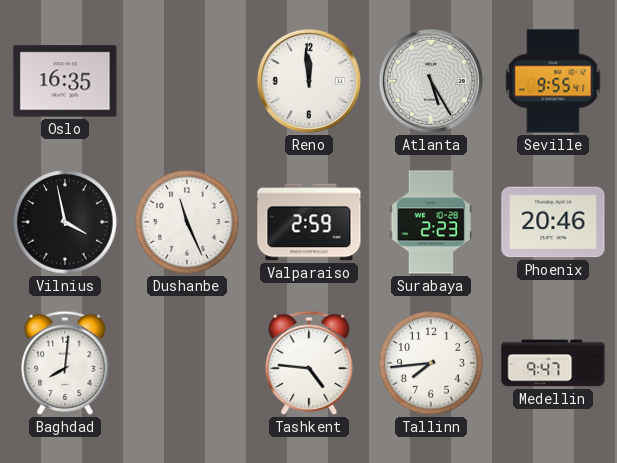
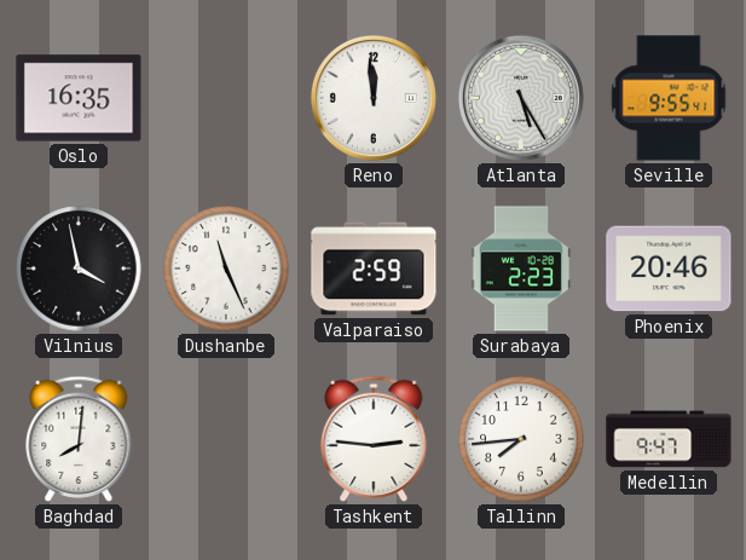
Tashkent: 4:46 -> 2:46 (374, 439)
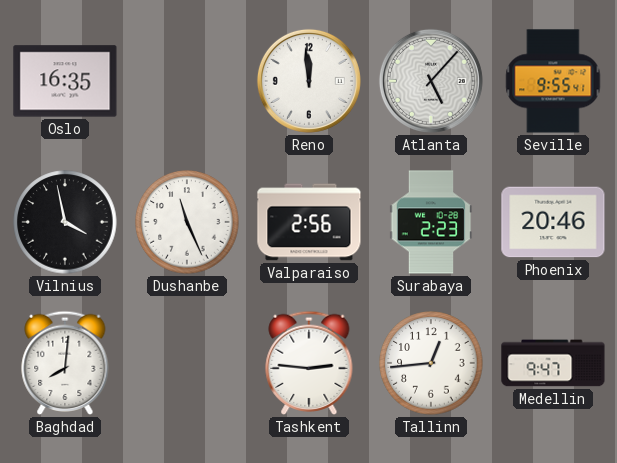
Atlanta: 5:25 -> 5:07 (431, 81)
Valparaiso: 2:59 -> 2:56 (309, 222)
Tallinn: 7:44 -> 12:44 (431, 363)
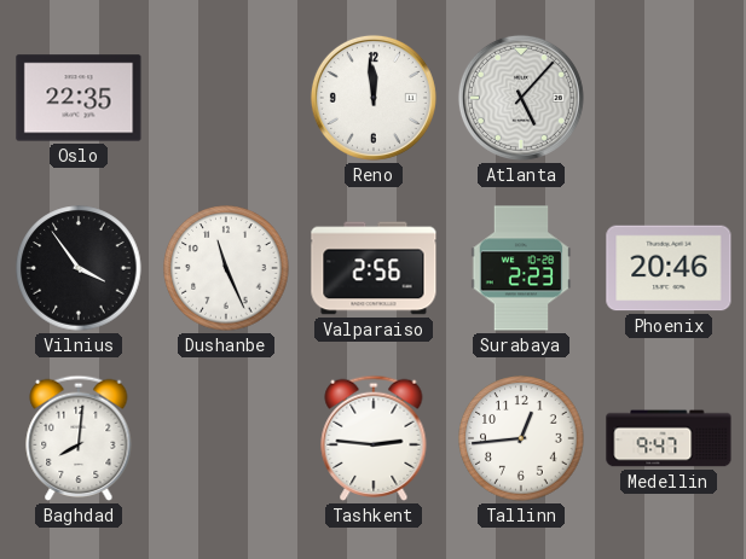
Oslo: 16:35 -> 22:35 (79, 98)
Seville: 9:55 -> none (553, 81)
Vilnius: 3:58 -> 3:54 (79, 268)
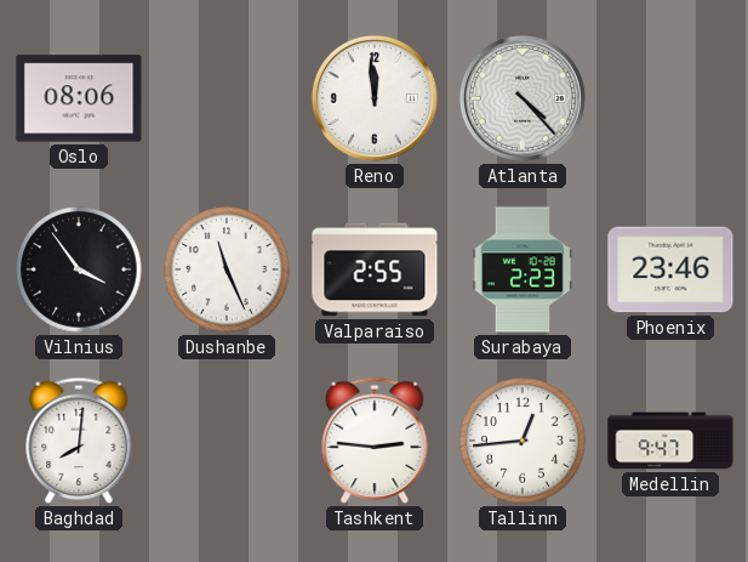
Oslo: 22:35 -> 08:06 (79, 98)
Atlanta: 5:07 -> 4:23 (523, 98)
Valparaiso: 2:56 -> 2:55 (375, 269)
Phoenix: 20:46 -> 23:46 (670, 269)
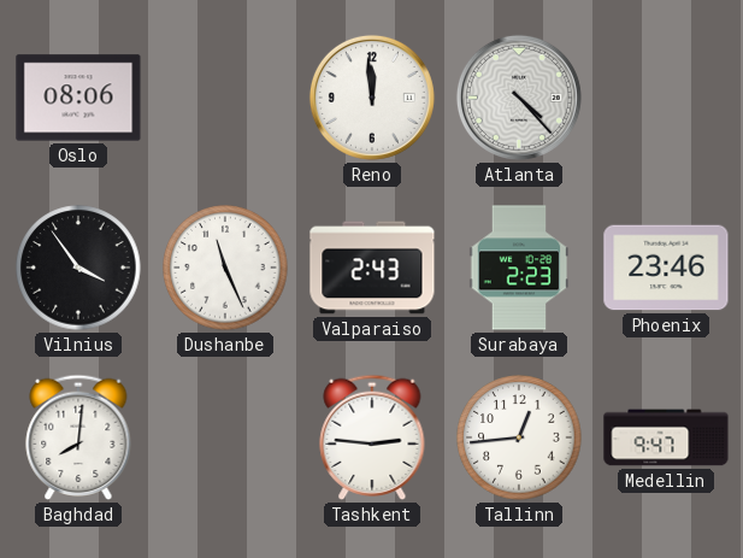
Valparaiso: 2:55 -> 2:43 (372, 268)
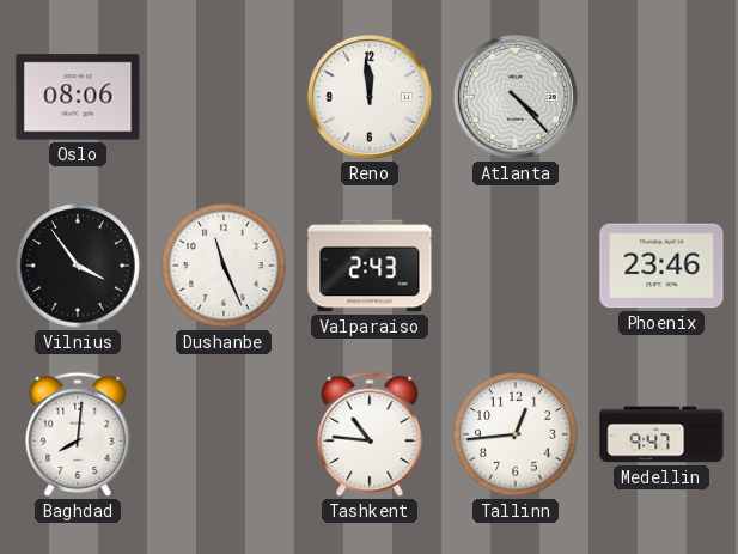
Surabaya: 2:23 -> none (519, 268)
Tashkent: 2:46 -> 10:46 (370, 434)
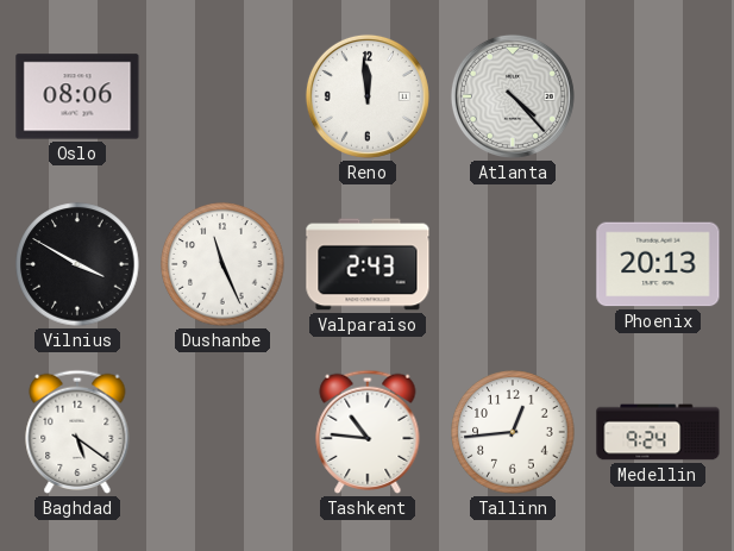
Vilnius: 3:54 -> 3:50 (77, 264)
Phoenix: 23:46 -> 20:13 (658, 264)
Baghdad: 8:01 -> 5:21 (77, 432)
Medellin: 9:47 -> 9:24 (658, 432)
